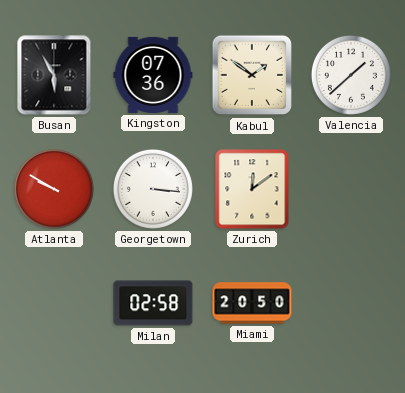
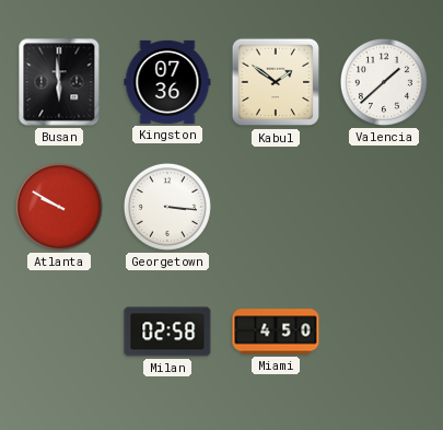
Busan: 5:55 -> 5:59 (59, 82)
Zurich: 12:09 -> none (252, 189)
Miami: 20:50 -> 4:50 (276, 332)
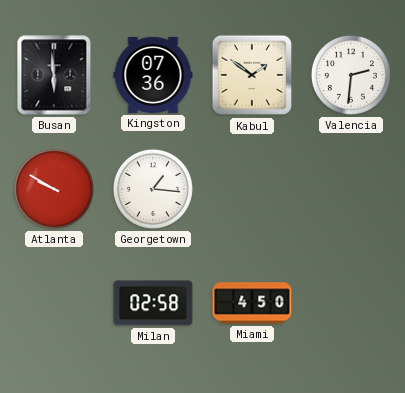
Valencia: 1:38 -> 2:31 (351, 75)
Georgetown: 3:16 -> 1:16 (153, 189)
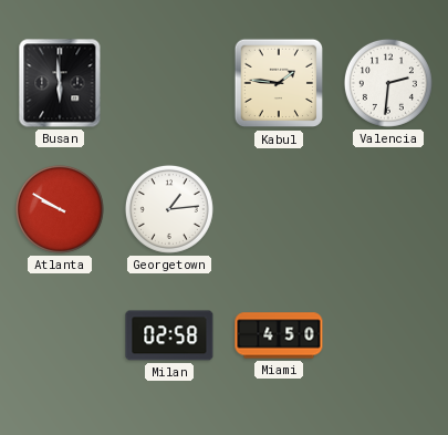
Kingston: 07:36 -> none (153, 75)
Kabul: 1:51 -> 1:46 (279, 83)
Georgetown: 1:16 -> 1:14 (169, 209)
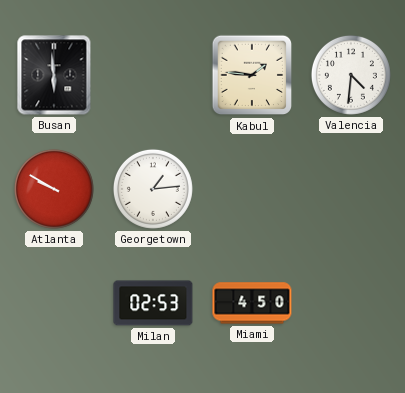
Valencia: 2:31 -> 4:31 (351, 75)
Milan: 02:58 -> 02:53 (153, 303)
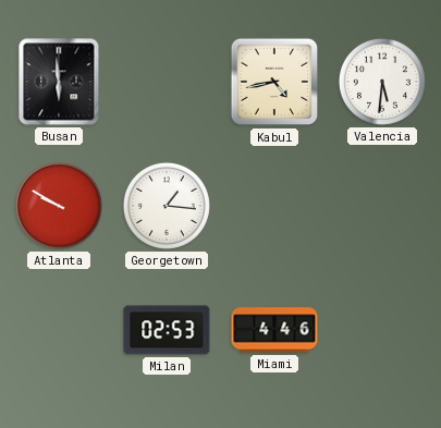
Kabul: 1:46 -> 4:43 (274, 82)
Valencia: 4:31 -> 5:31 (382, 82)
Georgetown: 1:14 -> 1:16 (167, 206)
Miami: 4:50 -> 4:46 (274, 330)
